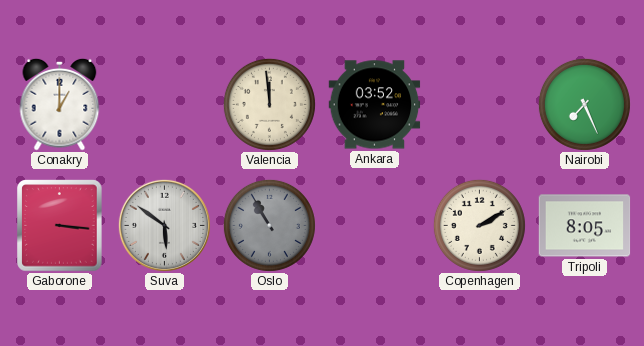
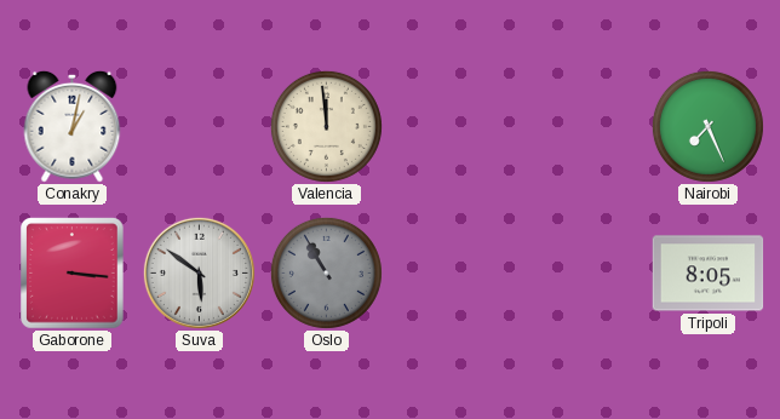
Conakry: 1:00 -> 1:02 (73, 126)
Ankara: 03:52 -> none (375, 105)
Copenhagen: 2:10 -> none (479, 225)
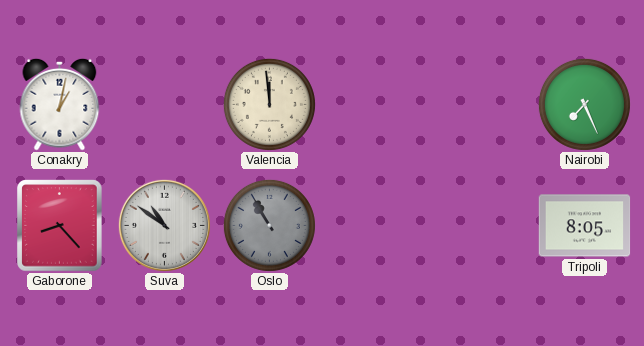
Gaborone: 3:16 -> 8:23 (60, 226)
Suva: 5:51 -> 10:51 (164, 225)
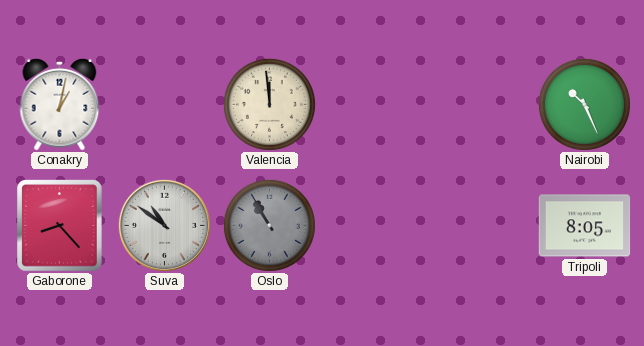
Nairobi: 7:26 -> 10:26 (584, 104)
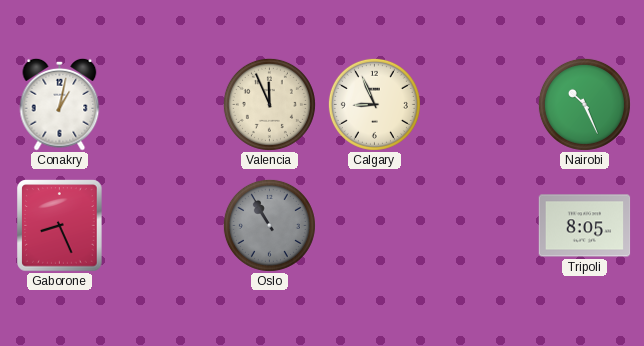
Valencia: 11:59 -> 11:56 (269, 104)
Calgary: none -> 8:56 (374, 104)
Gaborone: 8:23 -> 8:26 (60, 226)
Suva: 10:51 -> none (164, 225)
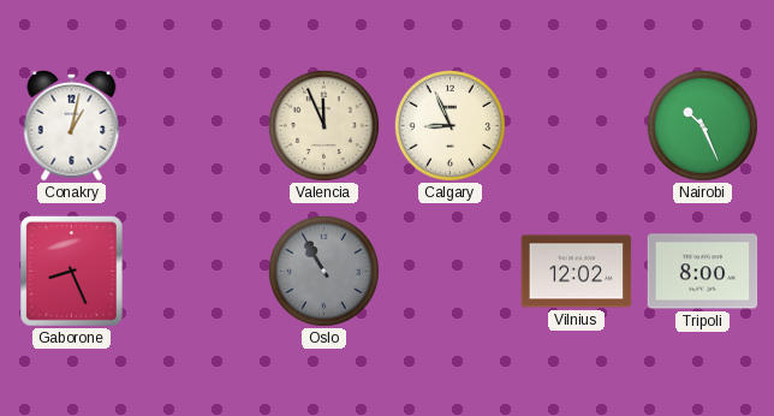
Vilnius: none -> 12:02 (577, 272)
Tripoli: 8:05 -> 8:00 (703, 272)
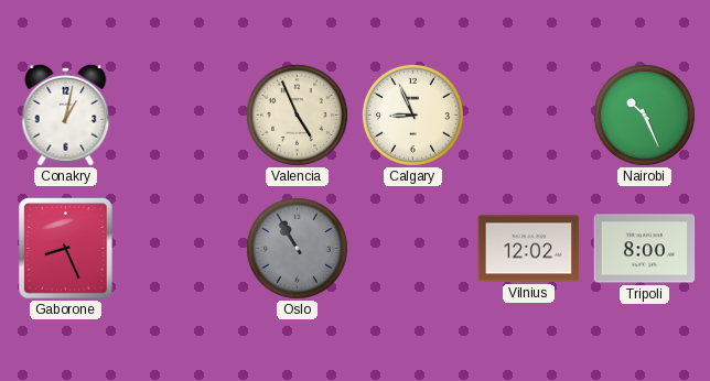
Valencia: 11:56 -> 4:56 (297, 115)
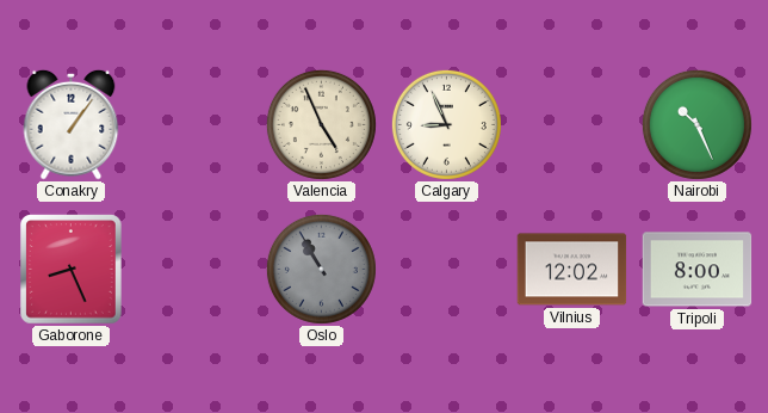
Conakry: 1:02 -> 1:06 (72, 124)
